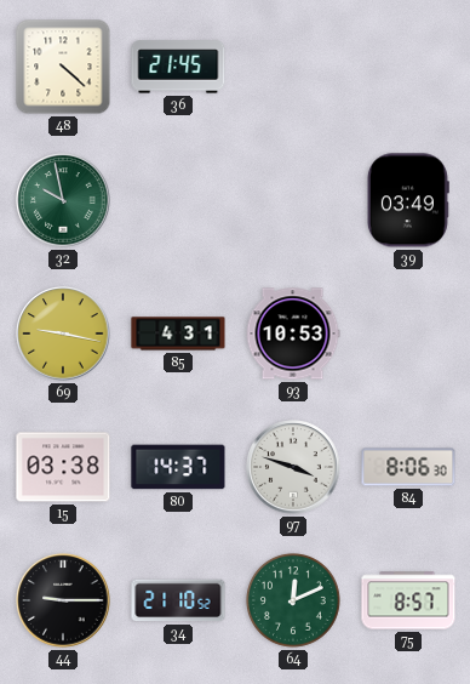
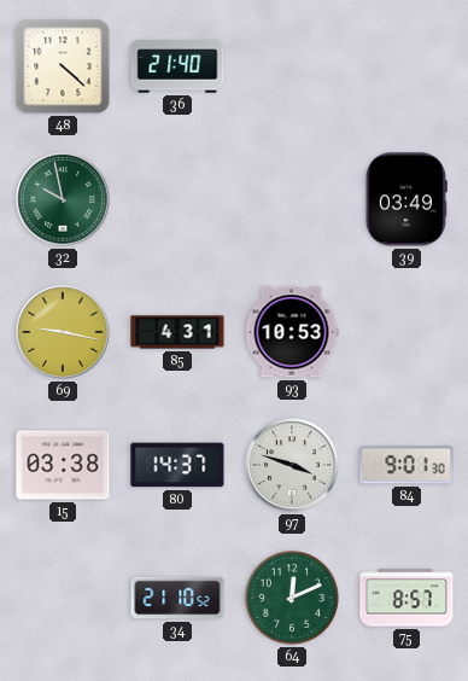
36: 21:45 -> 21:40 (177, 66)
84: 8:06 -> 9:01 (406, 465)
44: 9:15 -> none (63, 600)
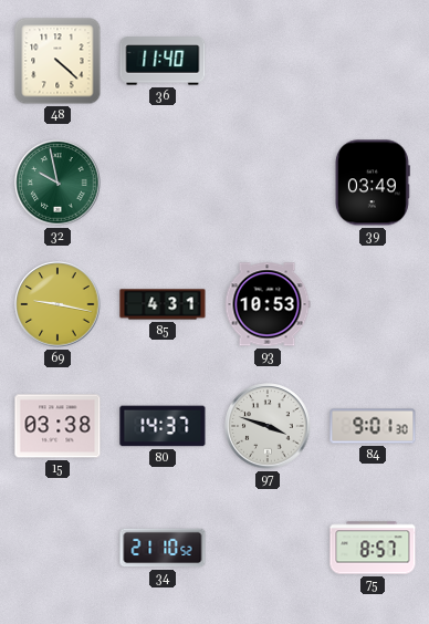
36: 21:40 -> 11:40 (163, 61)
64: 12:11 -> none (292, 598)
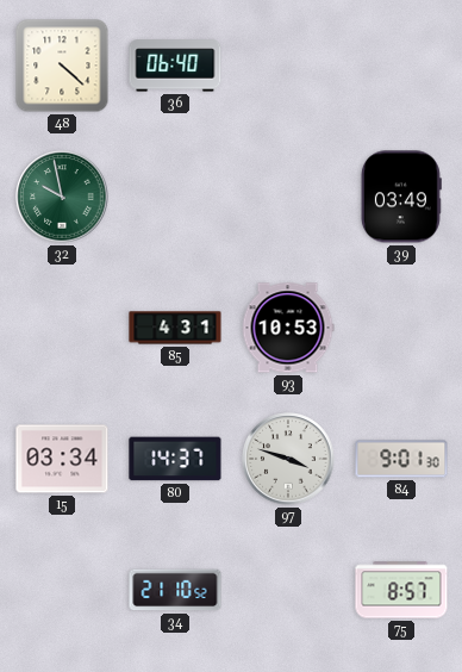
36: 11:40 -> 06:40 (175, 66)
69: 9:17 -> none (57, 304)
15: 03:38 -> 03:34 (62, 459)
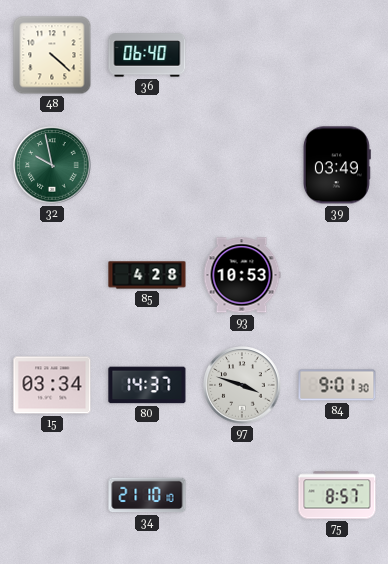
85: 4:31 -> 4:28 (147, 275)
34: 21:10:52 -> 21:10:10 (147, 495)
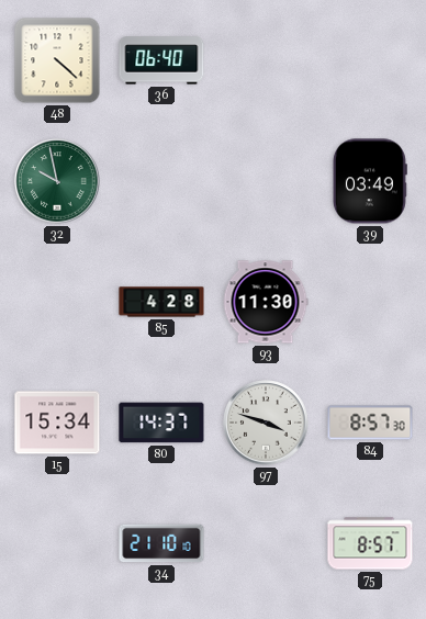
93: 10:53 -> 11:30 (266, 302)
15: 03:34 -> 15:34 (57, 423)
84: 9:01 -> 8:57 (370, 423)
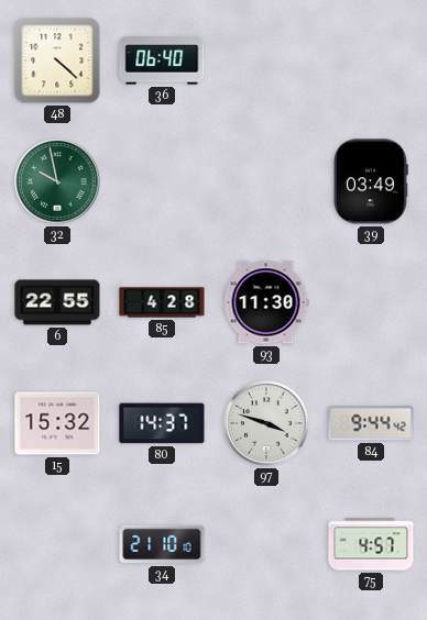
6: none -> 22:55 (57, 302)
15: 15:34 -> 15:32 (57, 423)
84: 8:57 -> 9:44 (371, 423)
75: 8:57 -> 4:57 (371, 544)
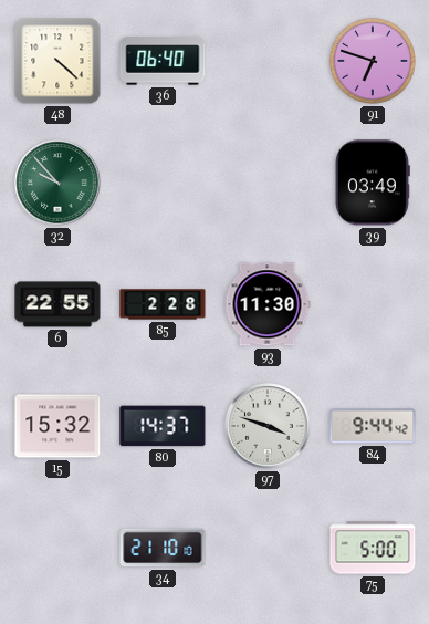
91: none -> 6:48 (373, 61)
32: 9:58 -> 9:53 (57, 183)
85: 4:28 -> 2:28 (163, 304)
75: 4:57 -> 5:00 (373, 548)
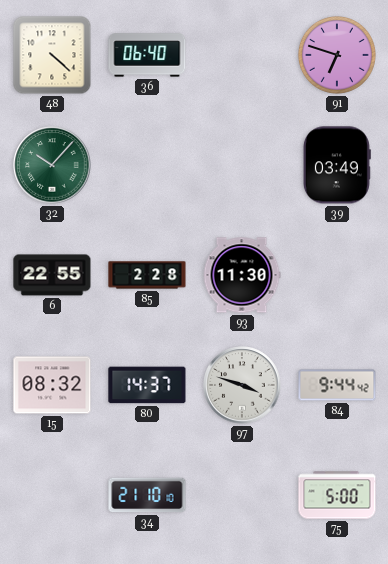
32: 9:53 -> 10:07 (52, 165)
15: 15:32 -> 08:32 (52, 385)
